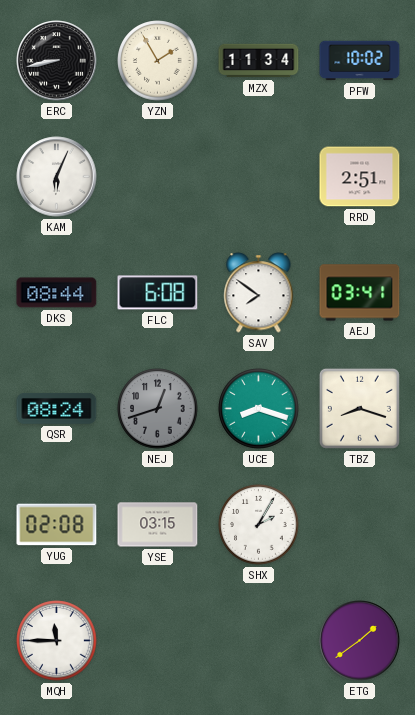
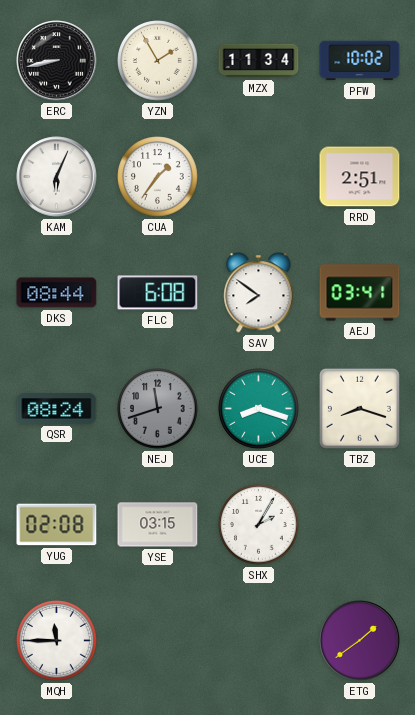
CUA: none -> 1:36 (158, 177)
NEJ: 12:42 -> 11:42 (158, 409)
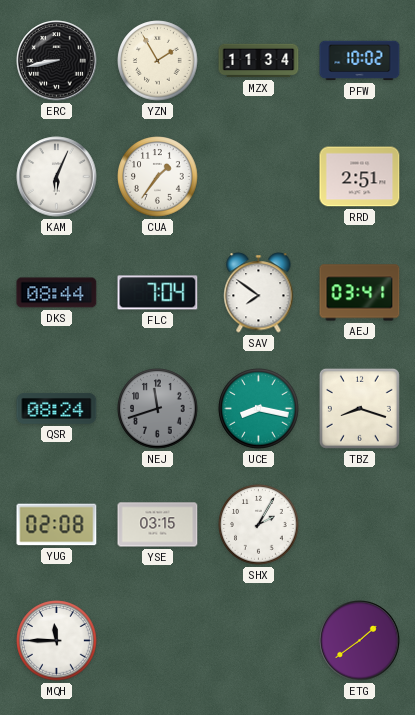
FLC: 6:08 -> 7:04 (158, 293)
UCE: 8:18 -> 8:17 (259, 409)
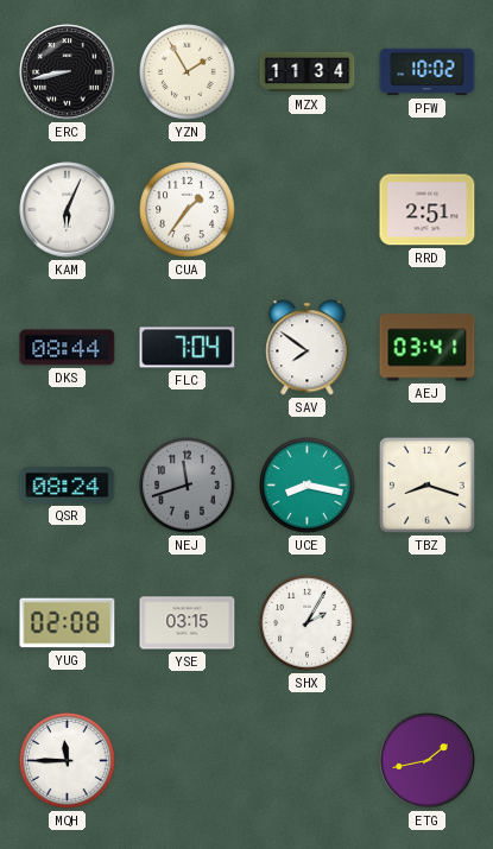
ETG: 1:39 -> 1:43 (428, 761)
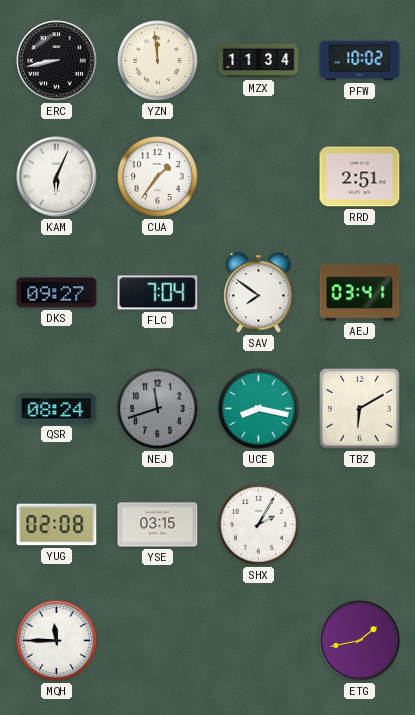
YZN: 1:55 -> 11:59 (158, 61)
DKS: 08:44 -> 09:27 (57, 293)
TBZ: 8:18 -> 6:10 (359, 408)
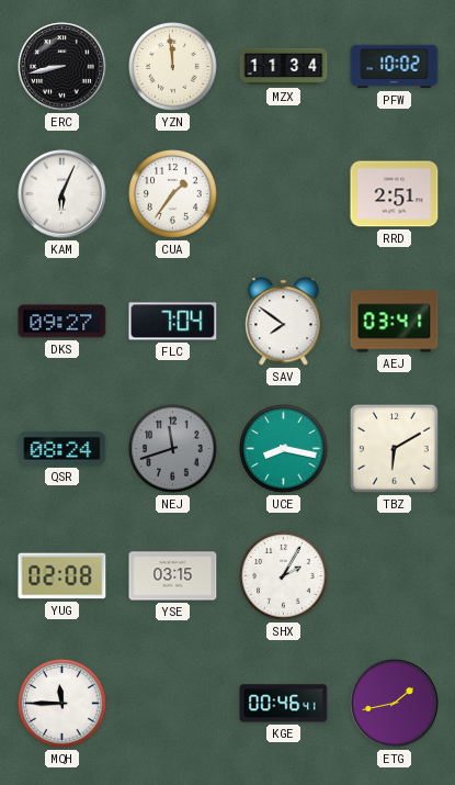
KGE: none -> 00:46 (284, 704)
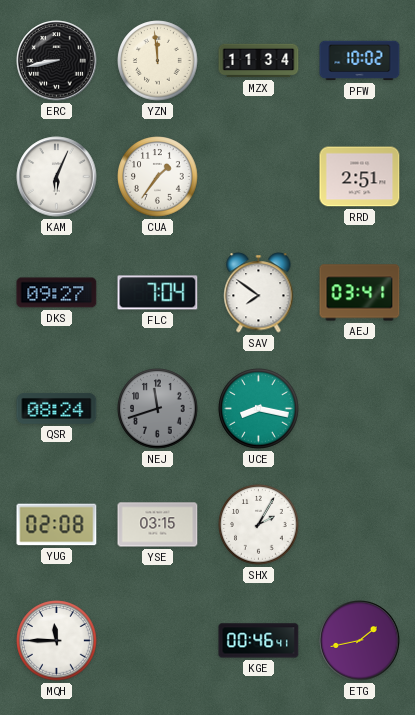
TBZ: 6:10 -> none (394, 448)
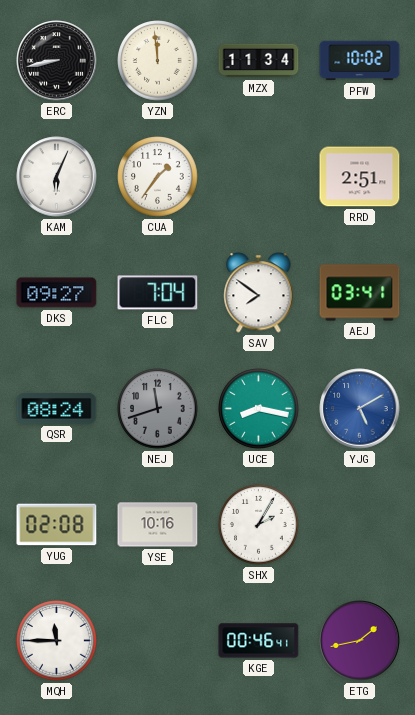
YJG: none -> 5:10 (360, 409)
YSE: 03:15 -> 10:16 (158, 525)
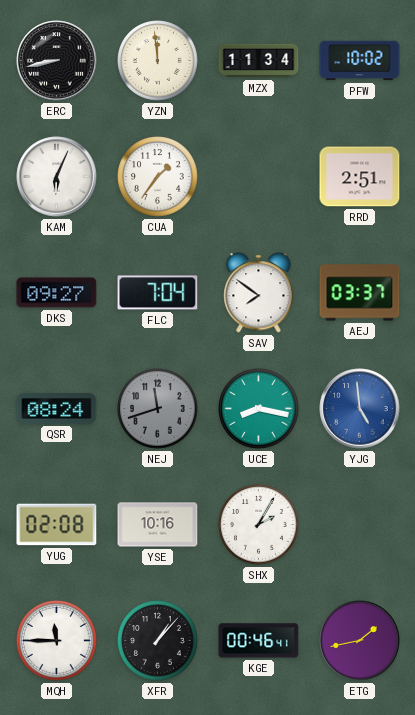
AEJ: 03:41 -> 03:37 (360, 293)
YJG: 5:10 -> 4:59 (360, 409)
XFR: none -> 1:07 (158, 641)
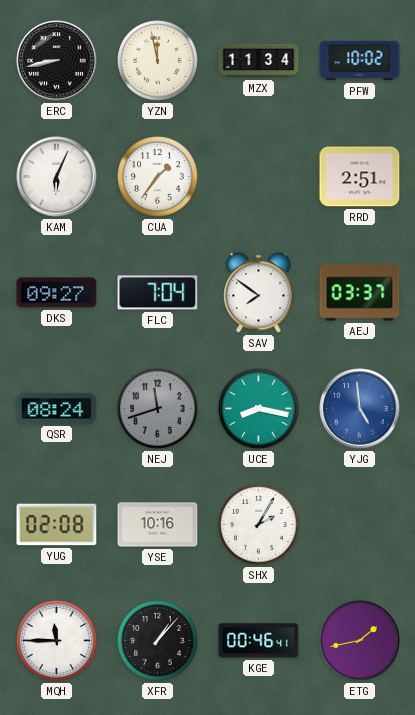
YZN: 11:59 -> 11:58 (158, 61)
